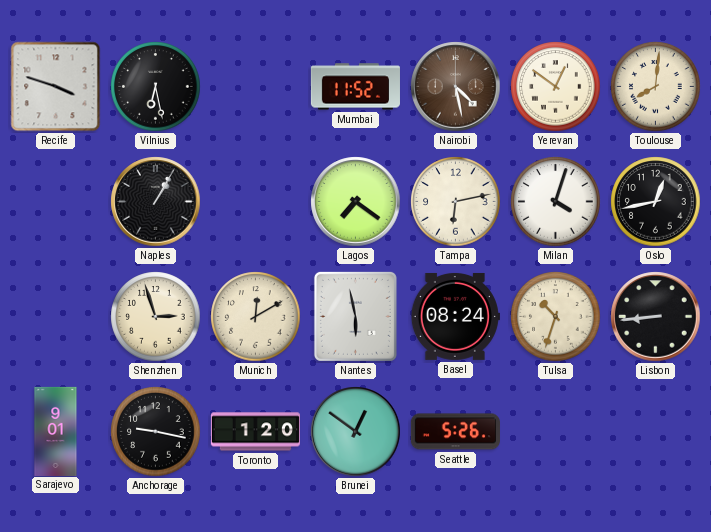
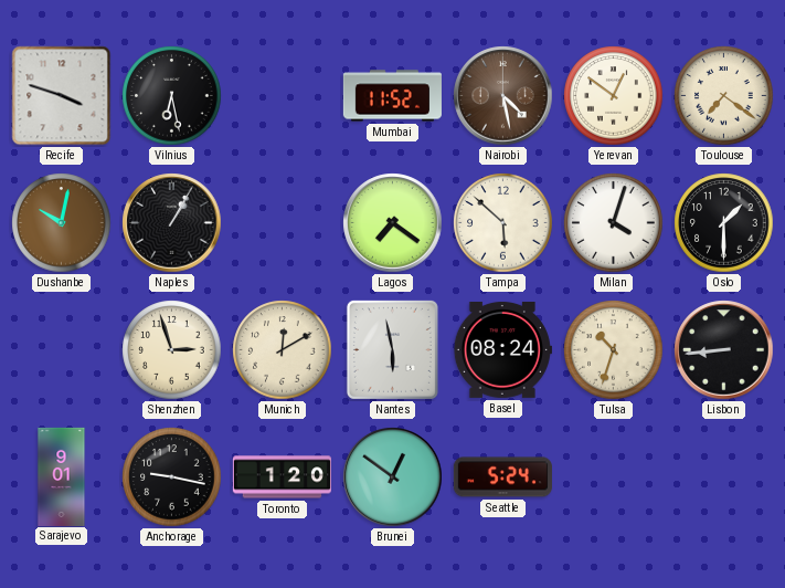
Toulouse: 8:01 -> 7:21 (724, 96)
Dushanbe: none -> 10:02 (62, 223)
Tampa: 6:13 -> 5:52 (503, 223)
Oslo: 12:43 -> 1:30 (724, 223)
Seattle: 5:26 -> 5:24 (502, 477)
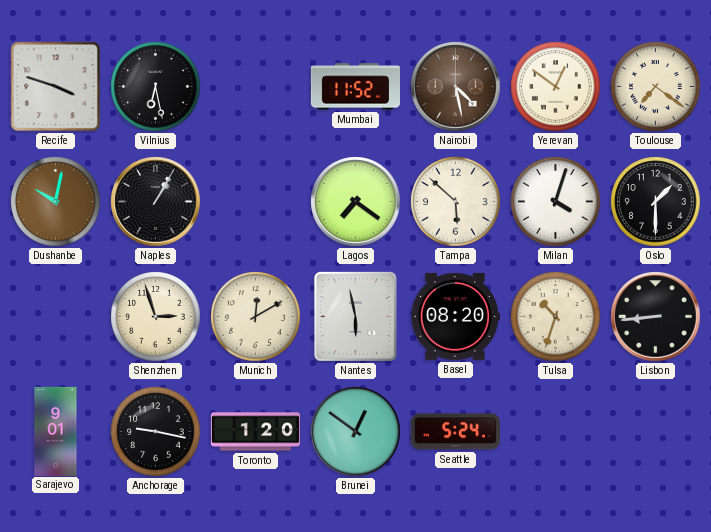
Basel: 08:24 -> 08:20 (455, 316)
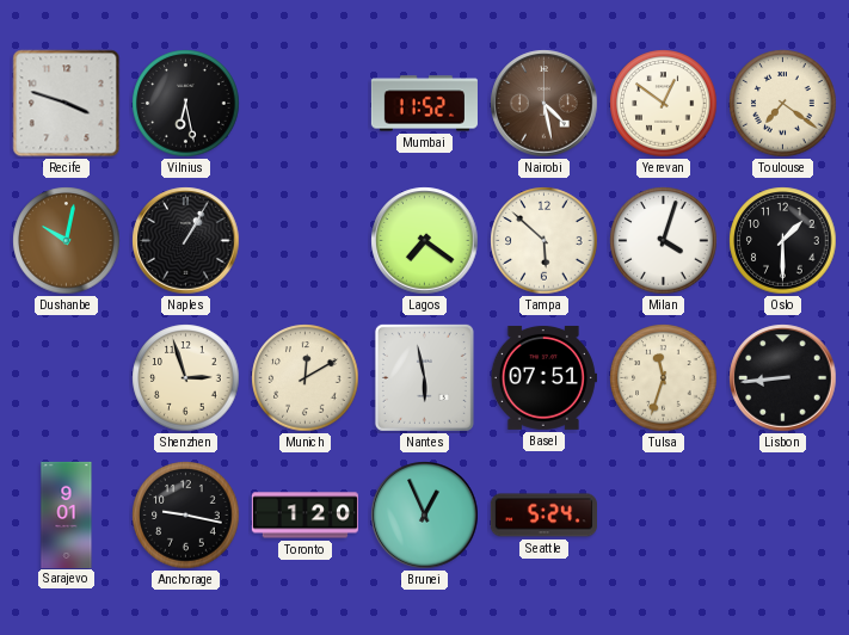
Basel: 08:20 -> 07:51 (543, 377)
Tulsa: 10:33 -> 11:33 (664, 378)
Brunei: 12:51 -> 12:56 (425, 516)
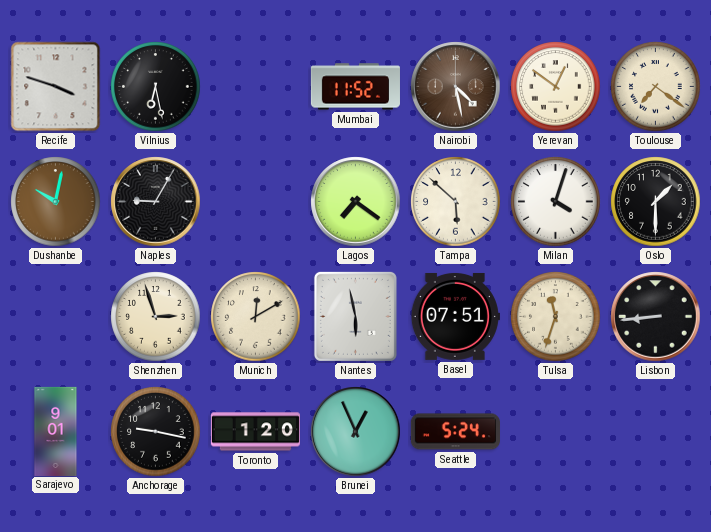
Naples: 1:05 -> 9:05 (156, 202)
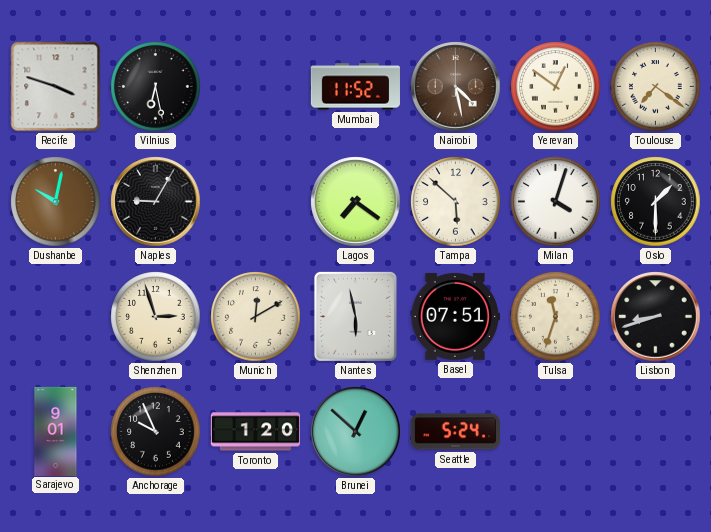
Lisbon: 8:44 -> 8:42 (656, 317)
Anchorage: 9:17 -> 9:56 (156, 432)
Brunei: 12:56 -> 12:52 (356, 432)
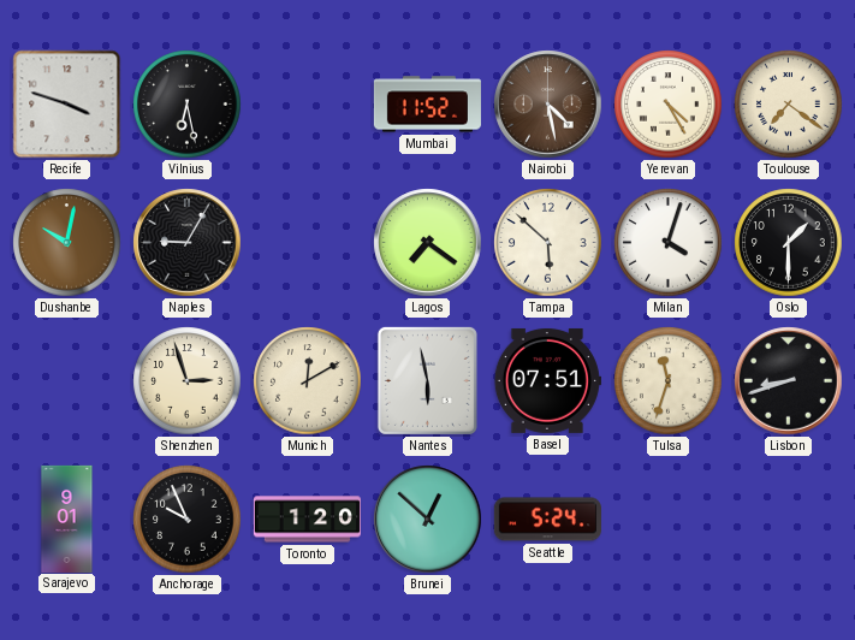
Yerevan: 12:51 -> 4:25 (669, 105)
